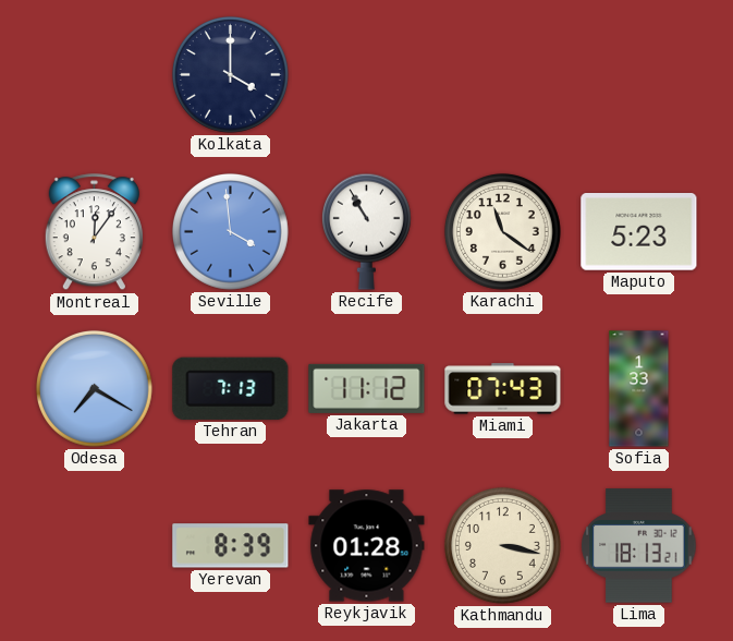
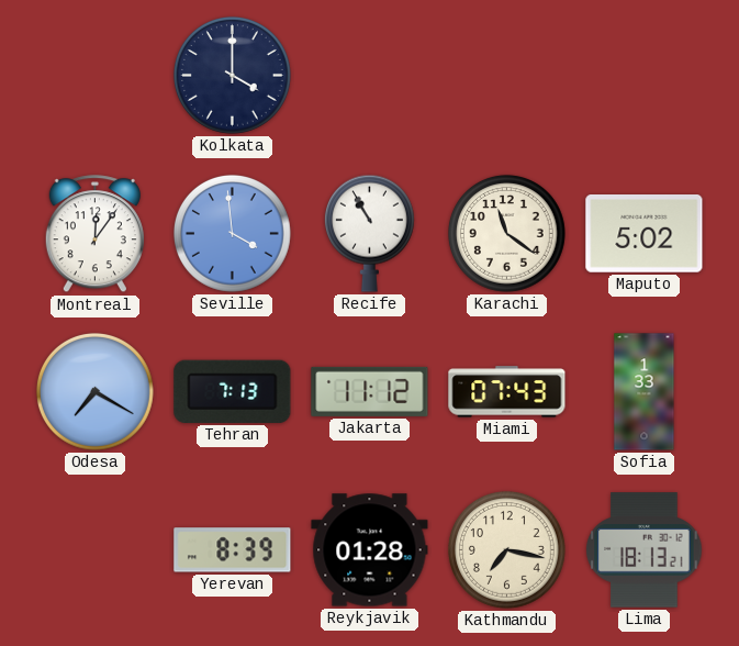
Maputo: 5:23 -> 5:02 (645, 234)
Kathmandu: 3:17 -> 7:17 (507, 550)
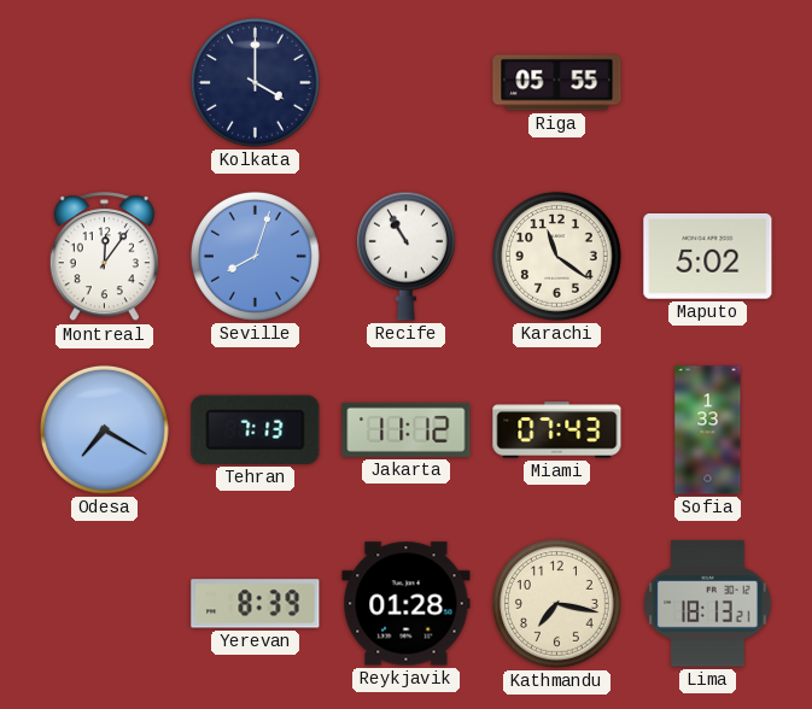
Riga: none -> 05:55 (557, 83)
Seville: 3:59 -> 8:03 (256, 257)
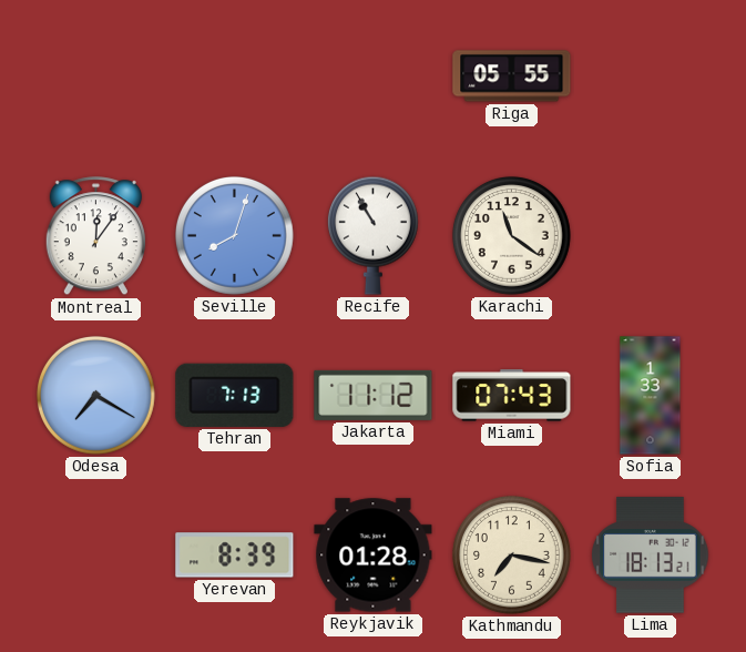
Kolkata: 4:00 -> none (256, 83)
Maputo: 5:02 -> none (708, 257)
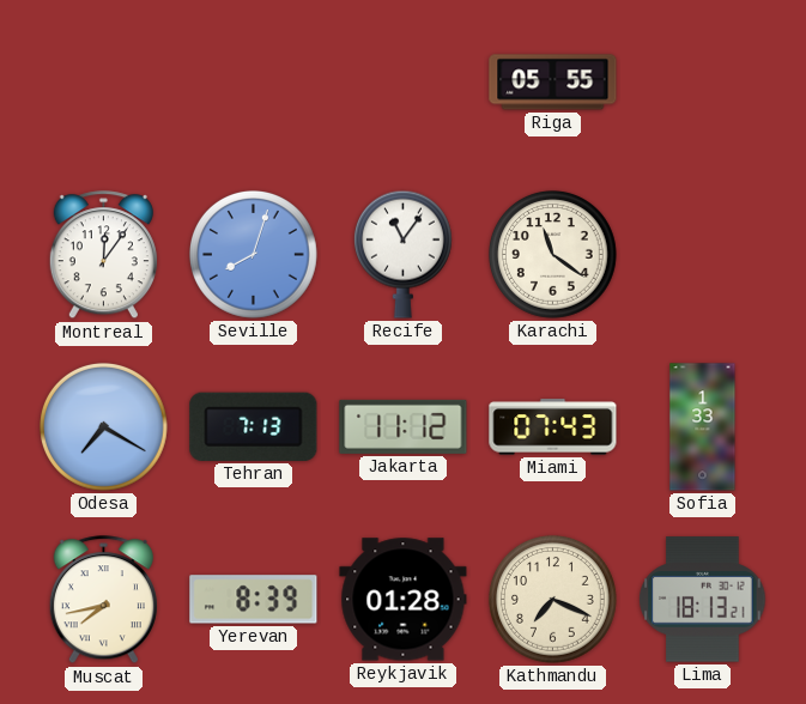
Recife: 10:55 -> 11:06 (402, 254)
Muscat: none -> 7:43 (103, 600)
Kathmandu: 7:17 -> 7:19 (553, 600)
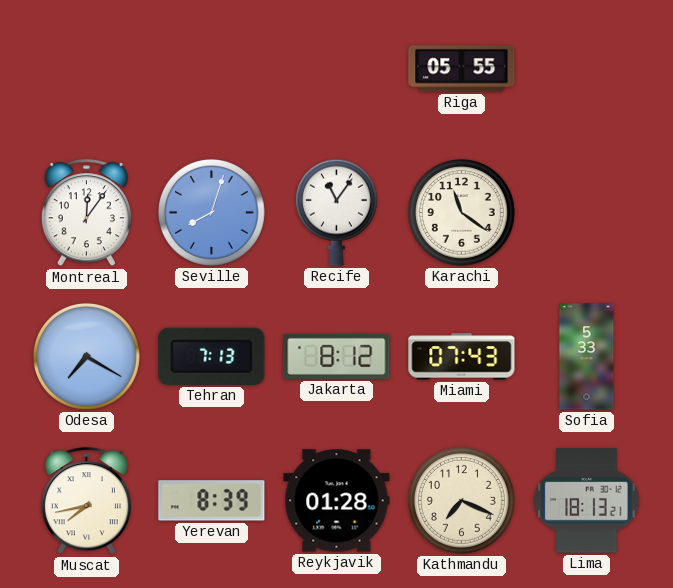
Jakarta: 11:12 -> 8:12 (337, 356)
Sofia: 1:33 -> 5:33 (587, 357)
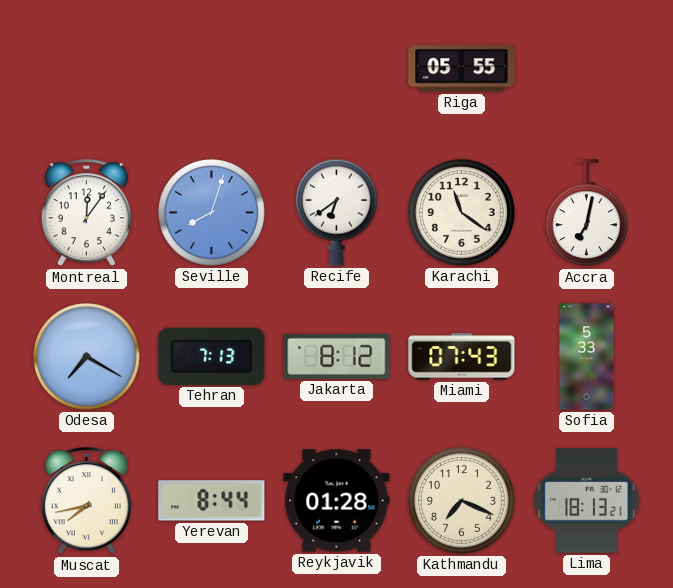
Recife: 11:06 -> 6:39 (336, 212)
Accra: none -> 7:02 (586, 213)
Yerevan: 8:39 -> 8:44 (212, 501)
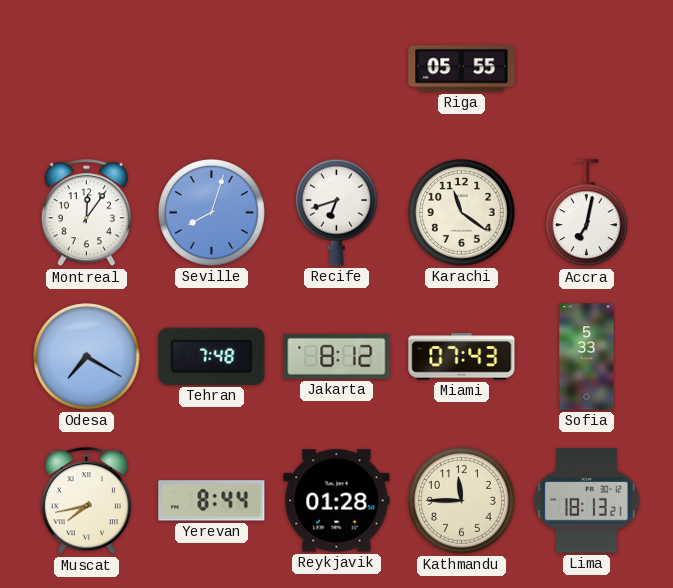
Recife: 6:39 -> 6:42 (336, 212)
Tehran: 7:13 -> 7:48 (212, 356)
Kathmandu: 7:19 -> 11:45 (462, 501)
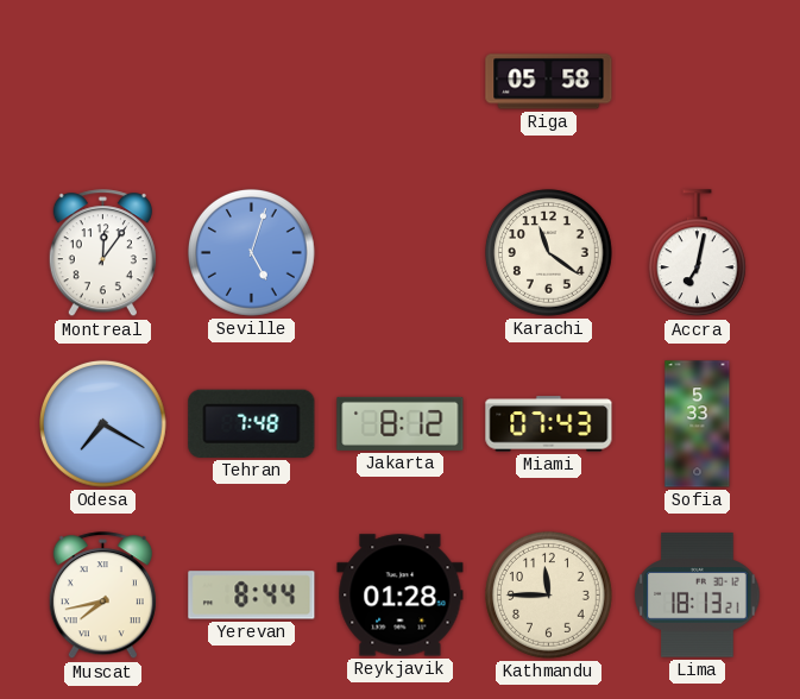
Riga: 05:55 -> 05:58 (549, 82)
Seville: 8:03 -> 5:03 (252, 253)
Recife: 6:42 -> none (336, 212)
